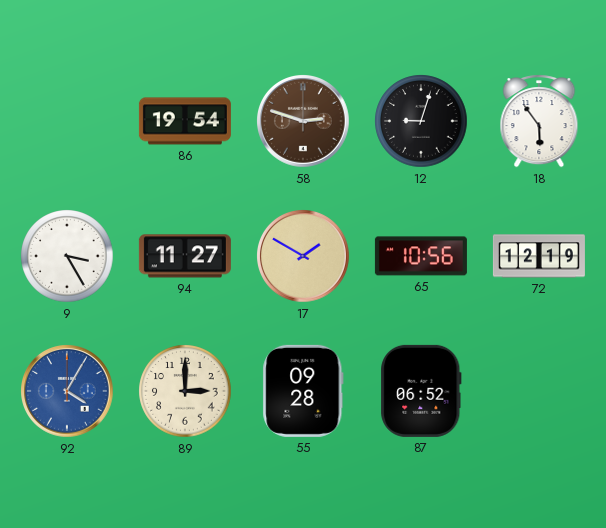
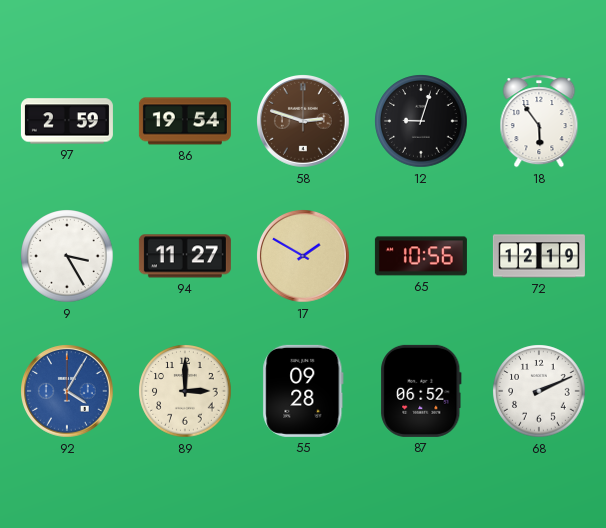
97: none -> 2:59 (67, 121)
68: none -> 2:11 (539, 391)
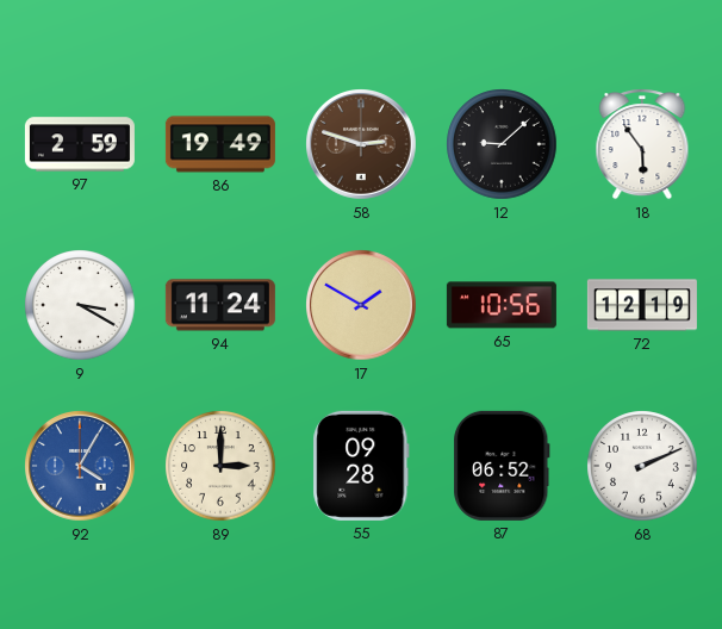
86: 19:54 -> 19:49 (220, 144)
12: 9:03 -> 9:08 (502, 144)
9: 3:25 -> 3:20 (80, 305)
94: 11:27 -> 11:24 (220, 305)
